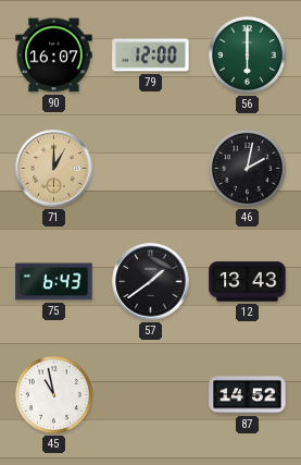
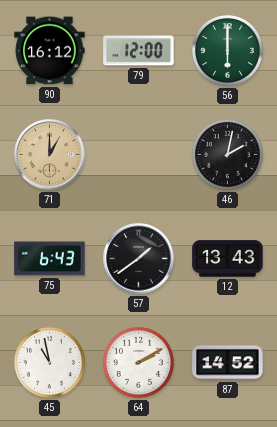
90: 16:07 -> 16:12 (50, 51)
64: none -> 2:10 (138, 362)
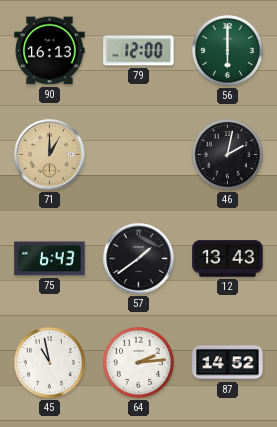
90: 16:12 -> 16:13 (50, 51)
64: 2:10 -> 2:14 (138, 362)
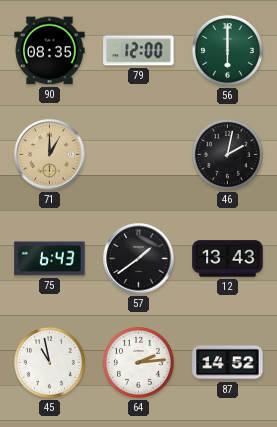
90: 16:13 -> 08:35 (50, 51)
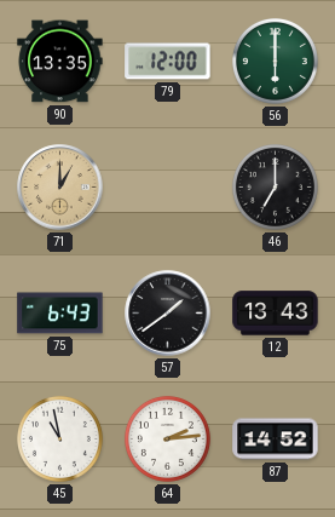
90: 08:35 -> 13:35 (60, 62)
46: 2:02 -> 7:00 (275, 186)
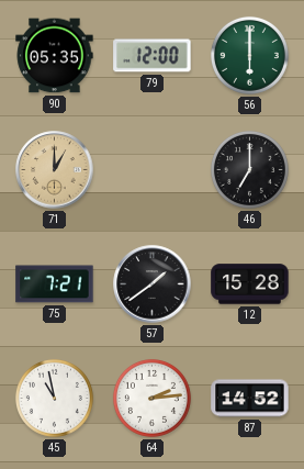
90: 13:35 -> 05:35 (55, 56)
75: 6:43 -> 7:21 (55, 284)
12: 13:43 -> 15:28 (250, 284)
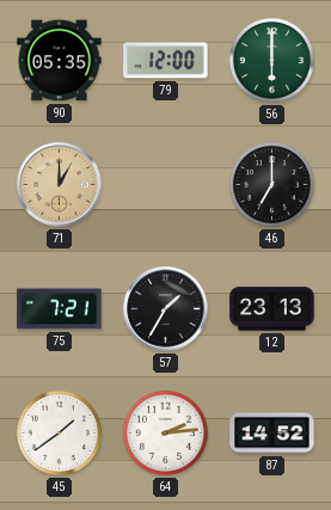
57: 1:39 -> 1:35 (166, 309)
12: 15:28 -> 23:13 (272, 309)
45: 10:58 -> 1:39 (59, 432)
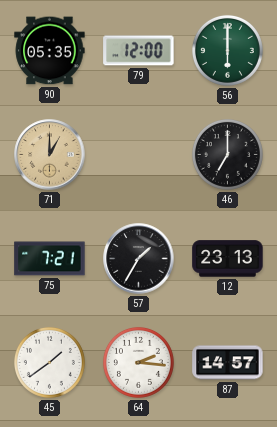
64: 2:14 -> 2:16 (138, 362)
87: 14:52 -> 14:57 (228, 363)
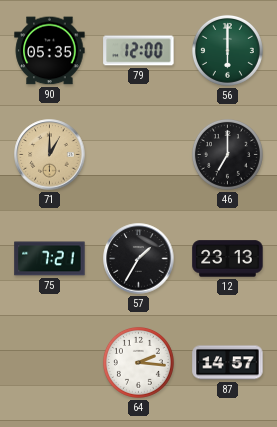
45: 1:39 -> none (49, 362)
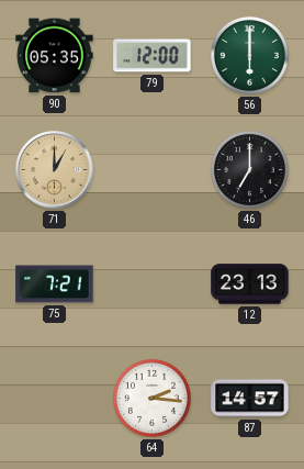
57: 1:35 -> none (139, 259)
